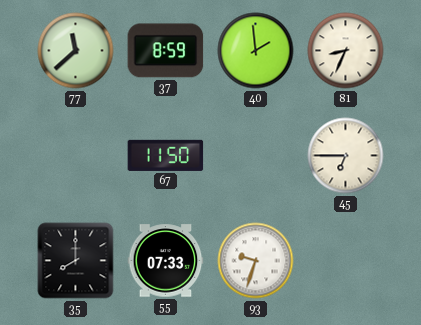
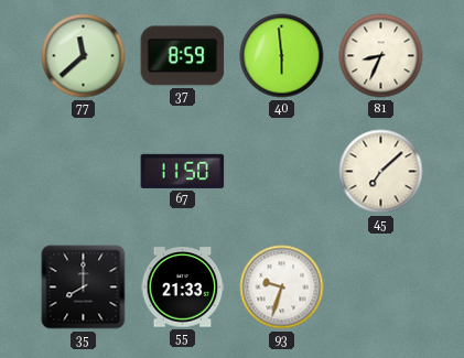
40: 1:59 -> 5:59 (282, 56)
45: 6:45 -> 7:08 (381, 172)
55: 07:33 -> 21:33 (183, 288)
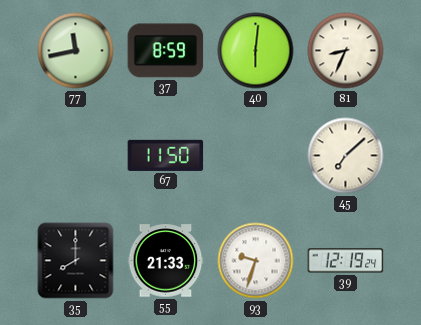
77: 11:38 -> 11:43 (76, 51)
40: 5:59 -> 6:01 (256, 51)
39: none -> 12:19 (346, 261)
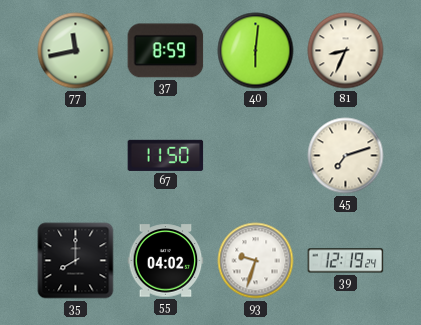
45: 7:08 -> 7:12 (346, 156)
55: 21:33 -> 04:02 (166, 261)
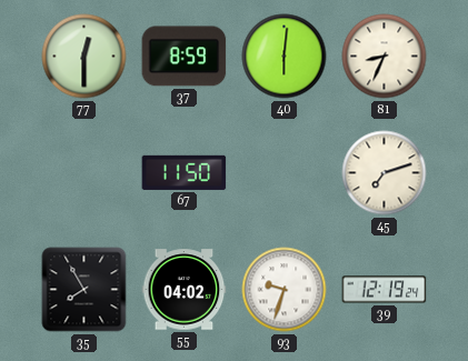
77: 11:43 -> 12:30 (84, 57)
35: 8:00 -> 7:55 (84, 290)
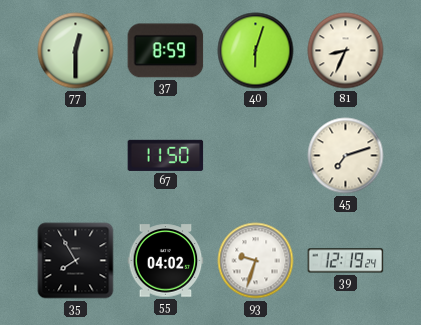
40: 6:01 -> 6:03 (256, 51)
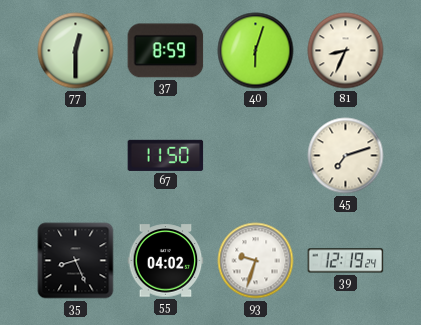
35: 7:55 -> 8:26 (76, 261)
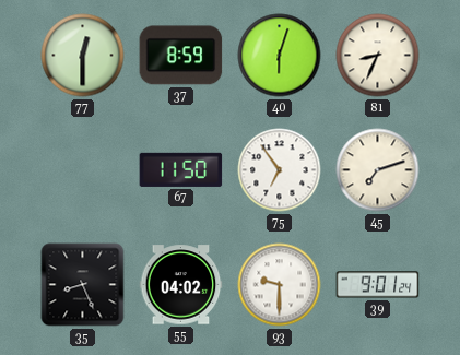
75: none -> 6:54 (280, 170)
93: 9:33 -> 9:30 (280, 285)
39: 12:19 -> 9:01 (378, 285)
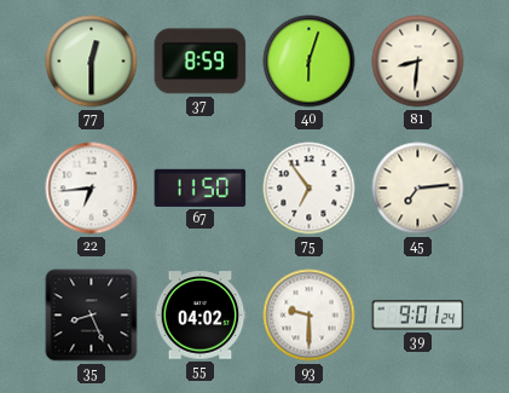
81: 8:34 -> 8:31 (418, 62)
22: none -> 6:44 (92, 189)
45: 7:12 -> 7:14 (418, 189)
